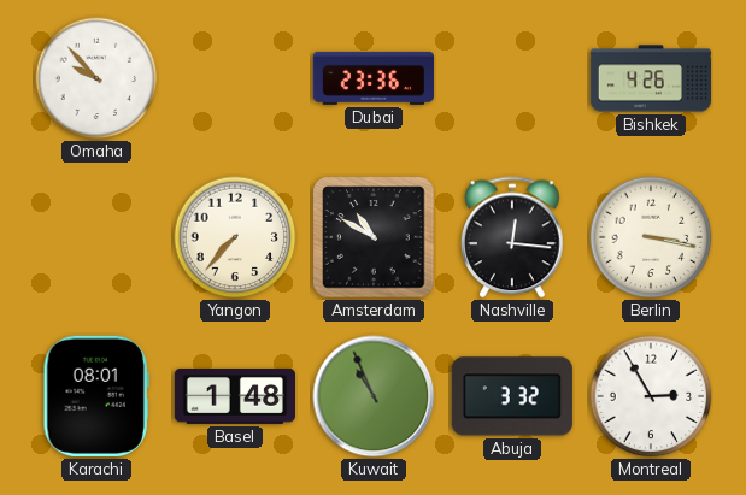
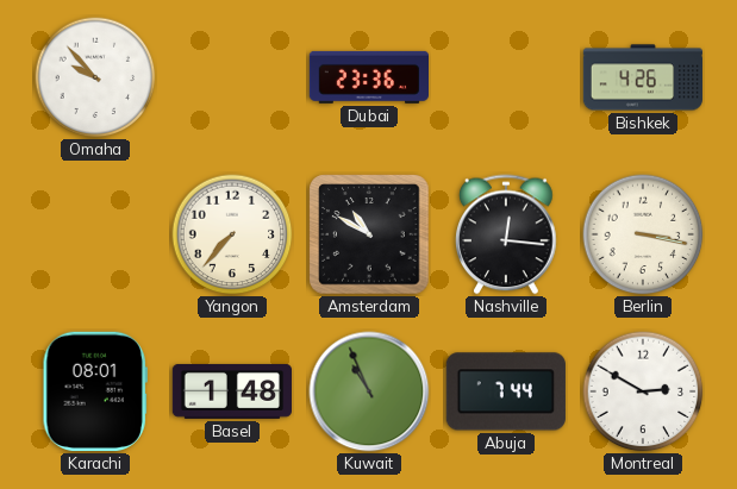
Abuja: 3:32 -> 7:44 (506, 391)
Montreal: 2:55 -> 2:50 (643, 391)
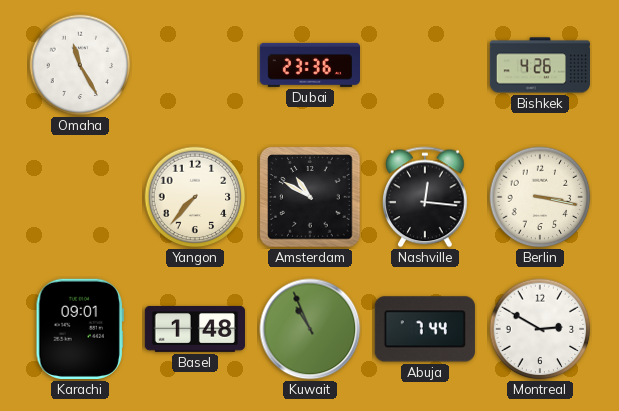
Omaha: 9:53 -> 11:25 (80, 65)
Karachi: 08:01 -> 09:01 (80, 329)
